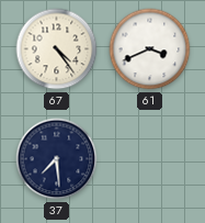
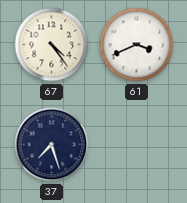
37: 7:29 -> 7:27 (52, 145)
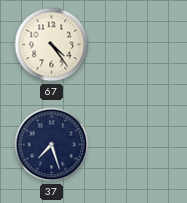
61: 3:41 -> none (137, 45)
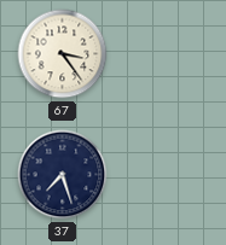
67: 4:24 -> 3:24 (63, 54)
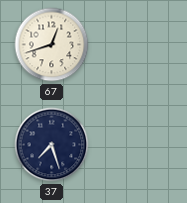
67: 3:24 -> 12:42 (52, 45)
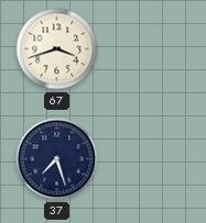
67: 12:42 -> 3:42 (57, 49)
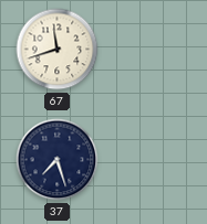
67: 3:42 -> 11:42 (58, 50)
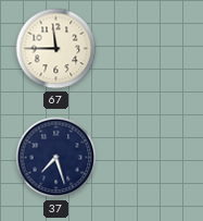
67: 11:42 -> 11:45 (56, 49)
